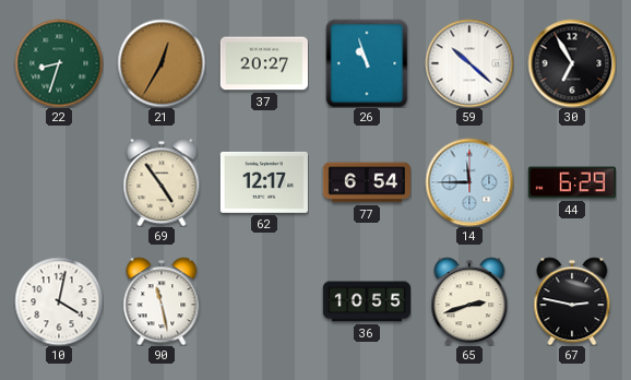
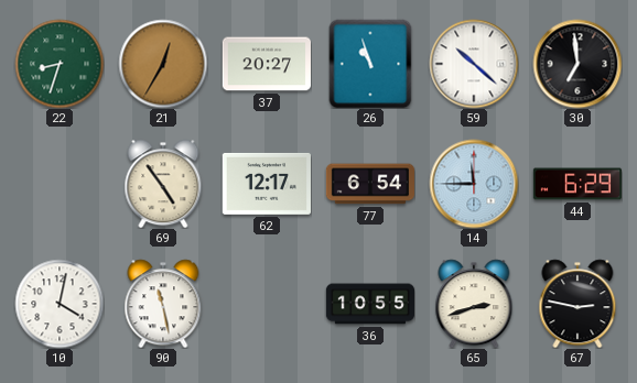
30: 6:55 -> 6:59 (577, 64)
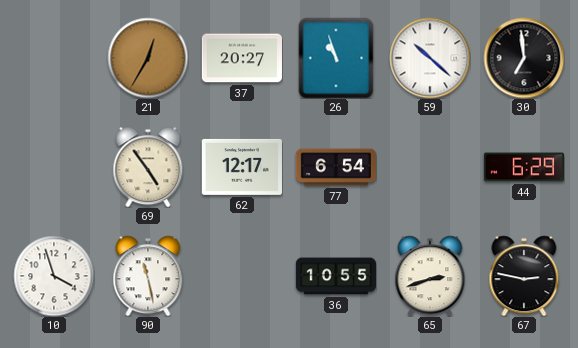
22: 8:33 -> none (60, 64)
14: 11:45 -> none (474, 184)
10: 4:02 -> 3:57 (54, 276)
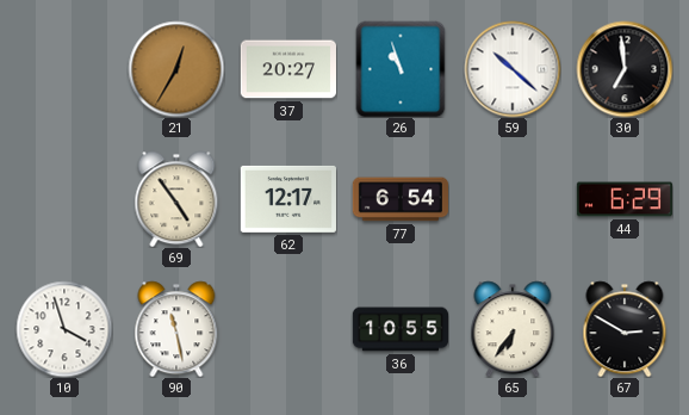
65: 2:42 -> 6:36 (513, 329)
67: 2:47 -> 2:50 (625, 329)
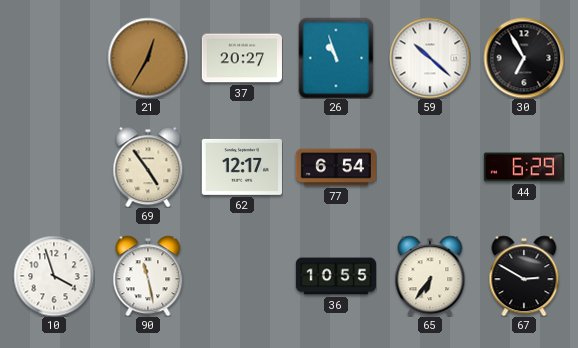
30: 6:59 -> 6:55 (524, 58)
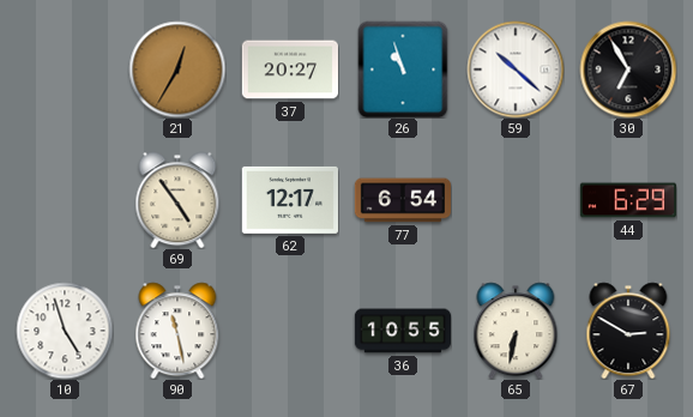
10: 3:57 -> 4:57 (65, 331)
65: 6:36 -> 6:32 (516, 331)
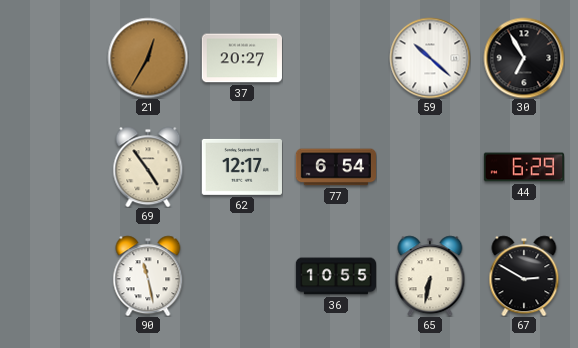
26: 10:57 -> none (403, 69)
10: 4:57 -> none (65, 331)
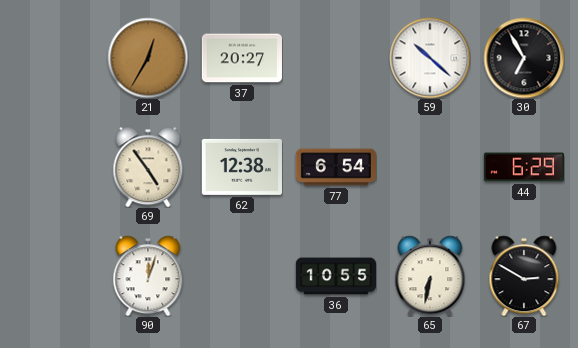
62: 12:17 -> 12:38 (242, 167)
90: 11:28 -> 12:03 (148, 276)
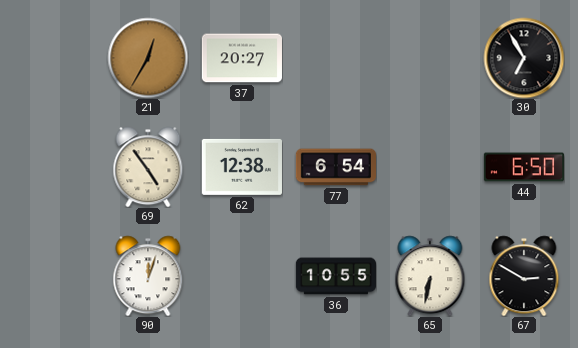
59: 10:22 -> none (430, 58)
44: 6:29 -> 6:50 (523, 167)
